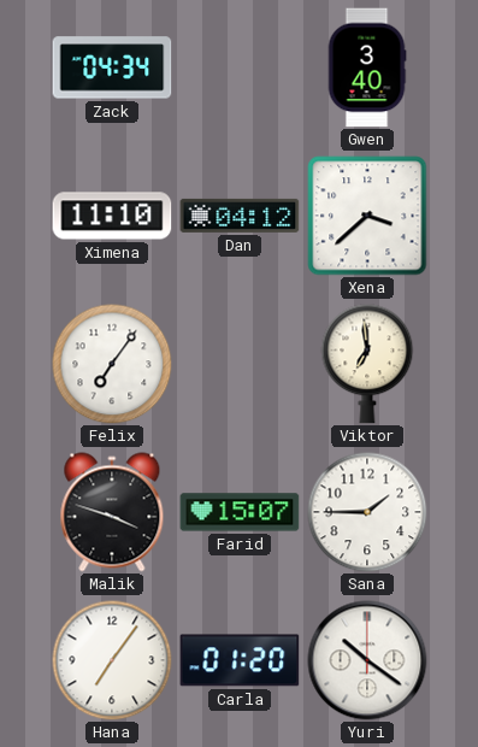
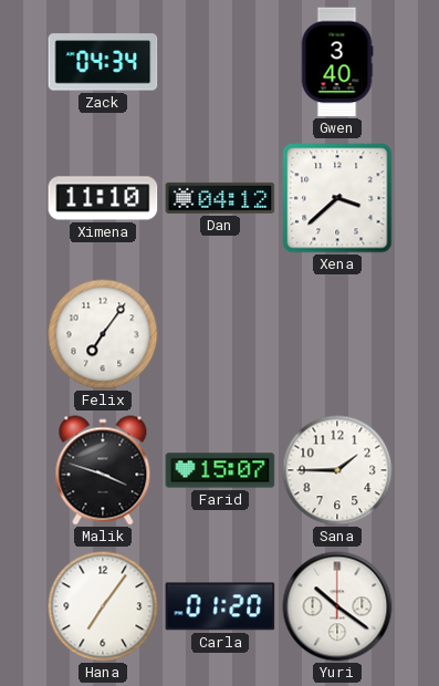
Viktor: 6:59 -> none (367, 364)
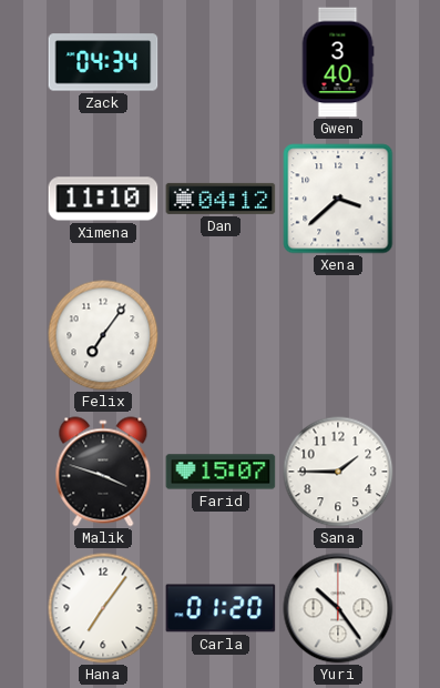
Yuri: 10:21 -> 10:24 (338, 608)
